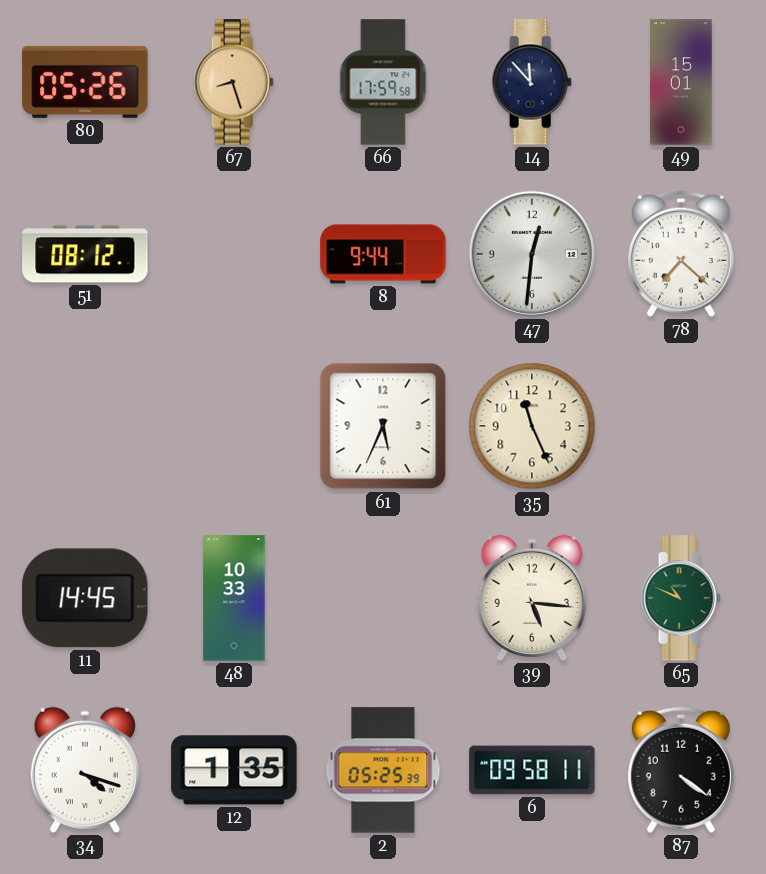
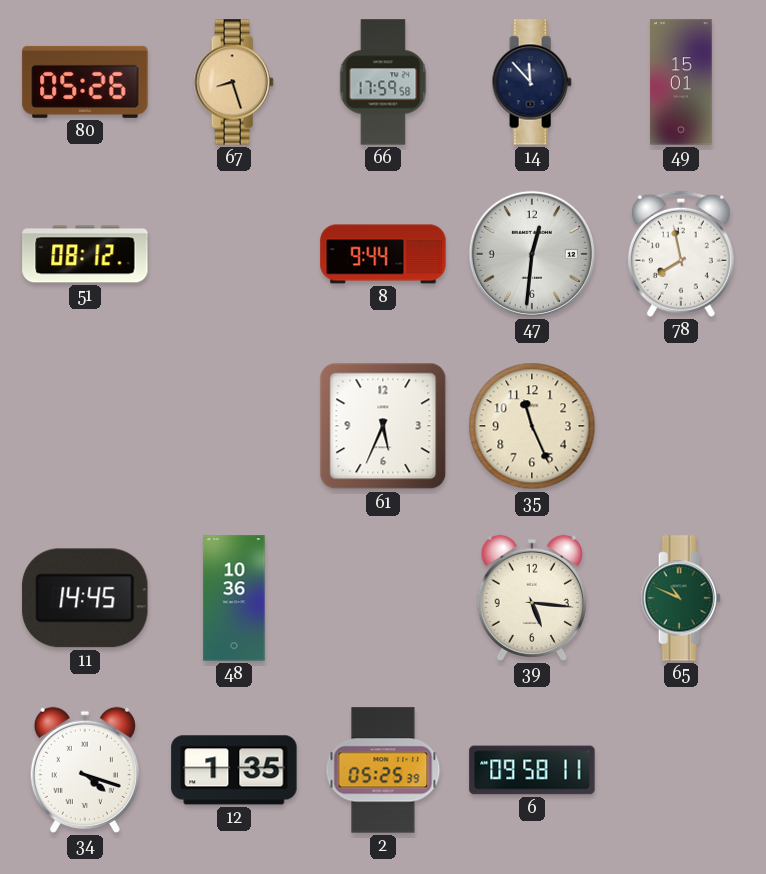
78: 7:22 -> 7:58 (681, 254)
48: 10:33 -> 10:36 (234, 598)
87: 4:21 -> none (681, 770)
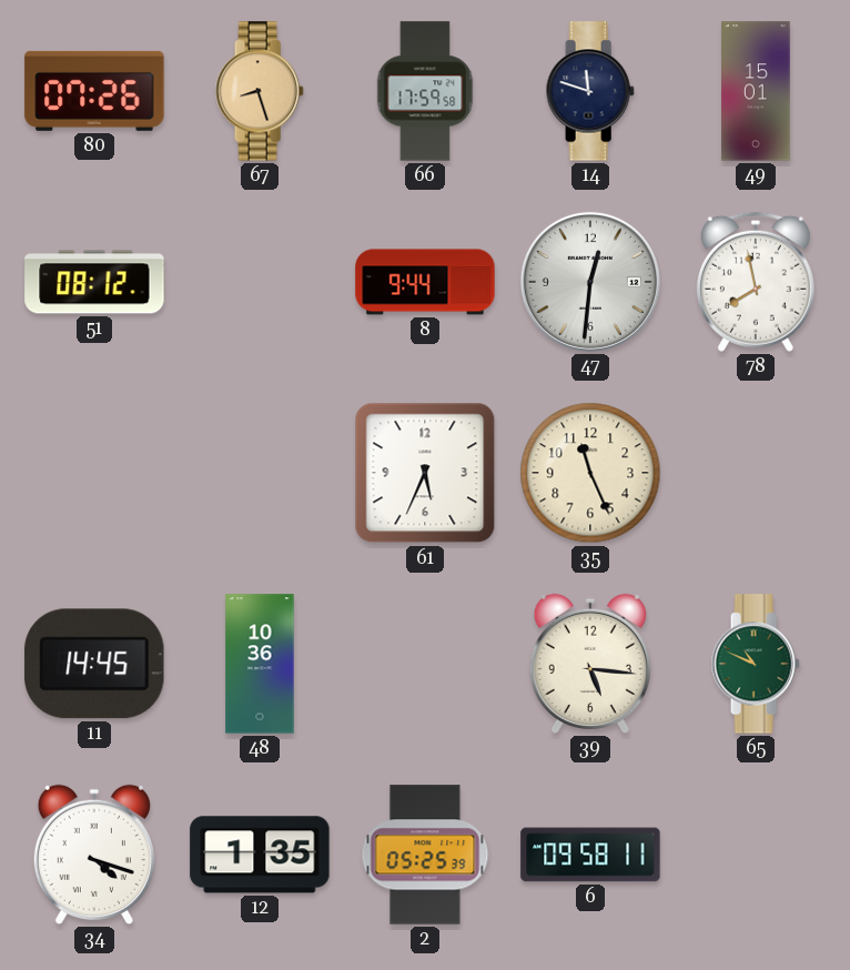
80: 05:26 -> 07:26 (94, 91)
14: 11:53 -> 11:48 (590, 91)
